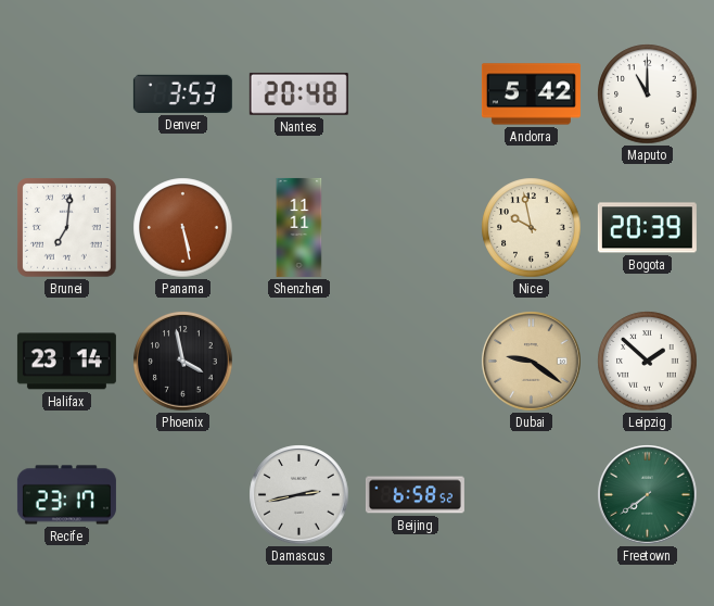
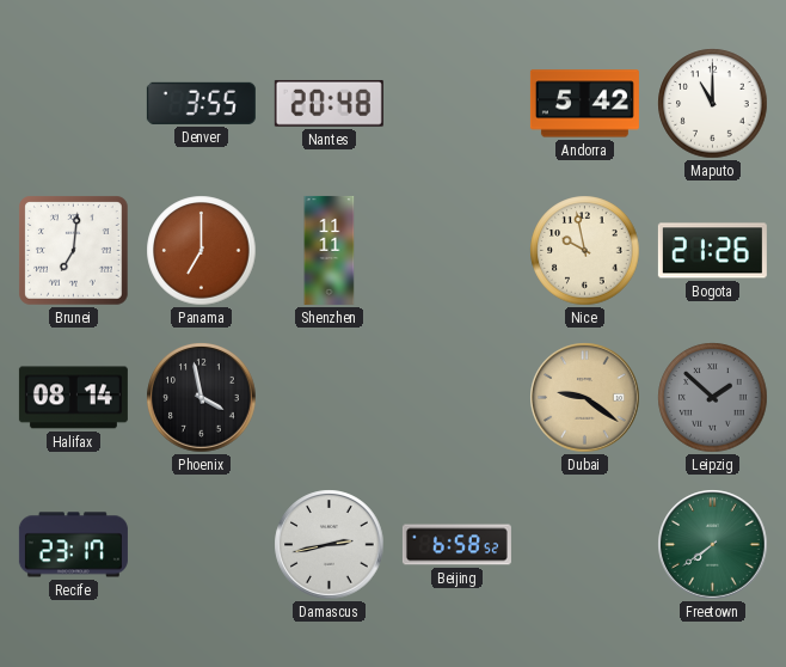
Denver: 3:53 -> 3:55 (201, 103)
Panama: 5:28 -> 7:00 (202, 251)
Bogota: 20:39 -> 21:26 (712, 251)
Halifax: 23:14 -> 08:14 (73, 398)
Leipzig dial: white -> grey (713, 398)
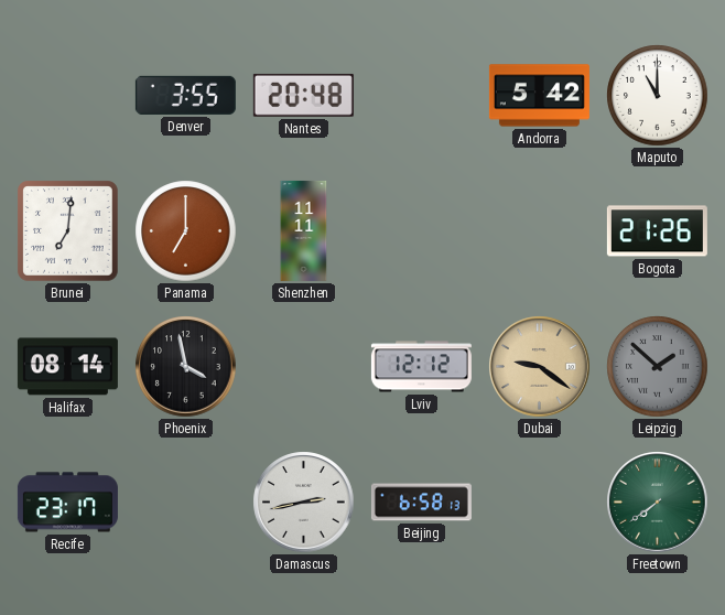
Nice: 9:58 -> none (585, 251)
Lviv: none -> 12:12 (421, 367)
Beijing: 6:58:52 -> 6:58:13 (421, 503)
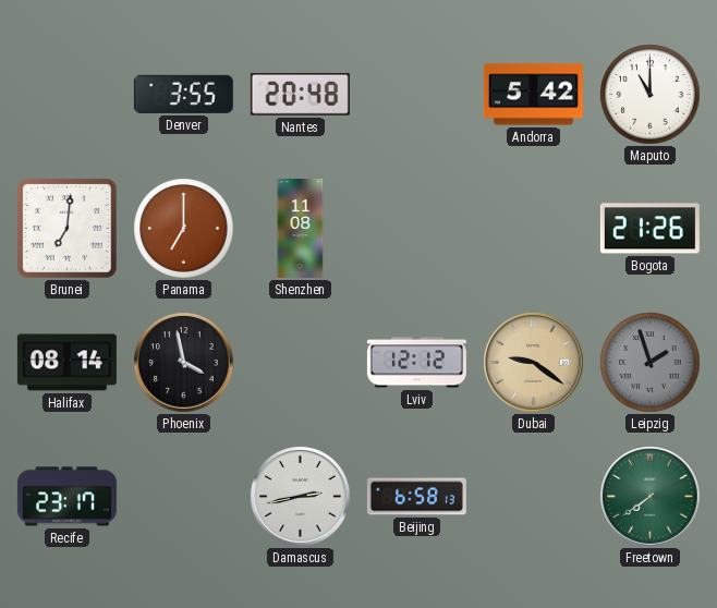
Shenzhen: 11:11 -> 11:08 (301, 228)
Leipzig: 1:52 -> 1:57 (651, 363)
